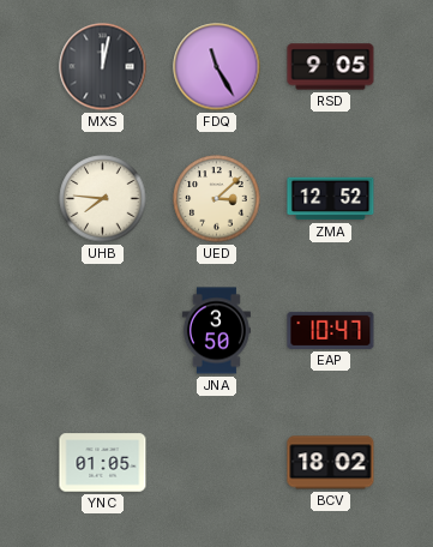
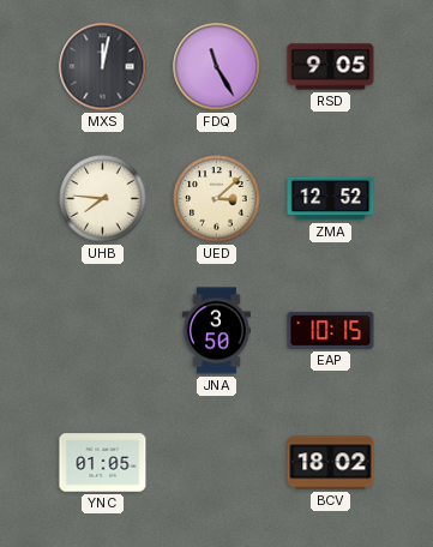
EAP: 10:47 -> 10:15 (331, 330)
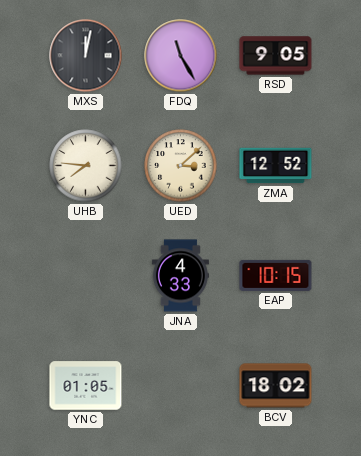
JNA: 3:50 -> 4:33 (180, 276)
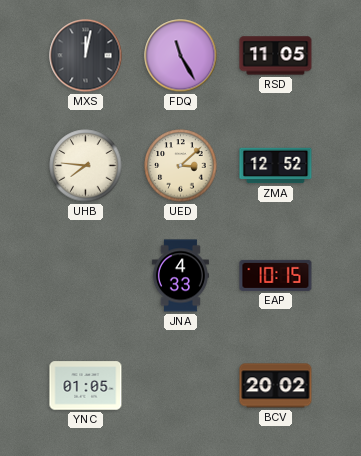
RSD: 9:05 -> 11:05 (276, 56)
BCV: 18:02 -> 20:02 (276, 386)
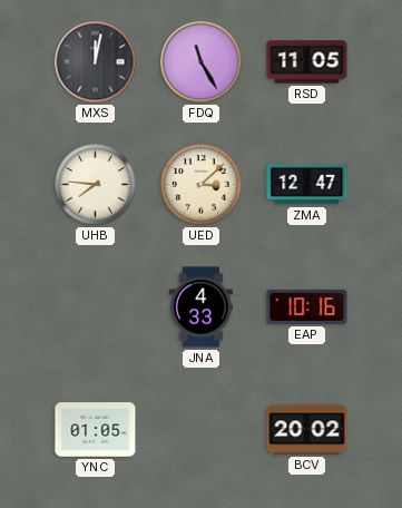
ZMA: 12:52 -> 12:47 (307, 185)
EAP: 10:15 -> 10:16 (307, 306)
